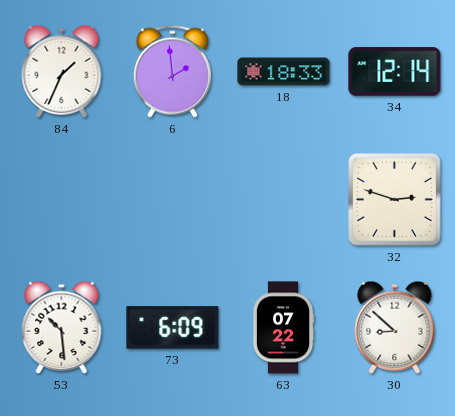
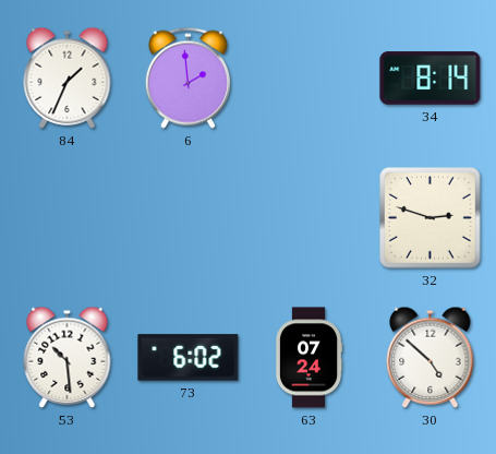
18: 18:33 -> none (284, 72)
34: 12:14 -> 8:14 (431, 79)
73: 6:09 -> 6:02 (189, 358)
63: 07:22 -> 07:24 (309, 358)
30: 8:52 -> 4:52 (431, 357)
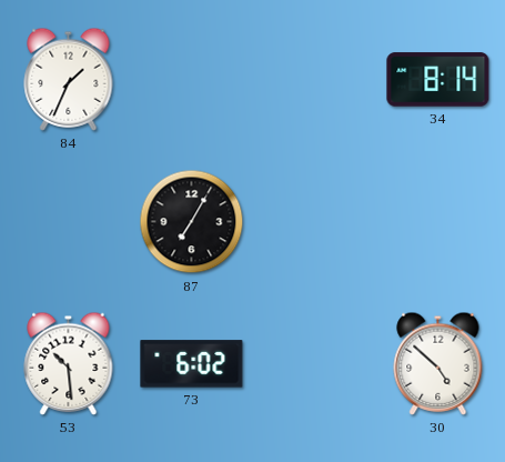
6: 1:59 -> none (187, 77)
87: none -> 7:05 (192, 222)
32: 2:48 -> none (431, 218)
63: 07:24 -> none (309, 358)
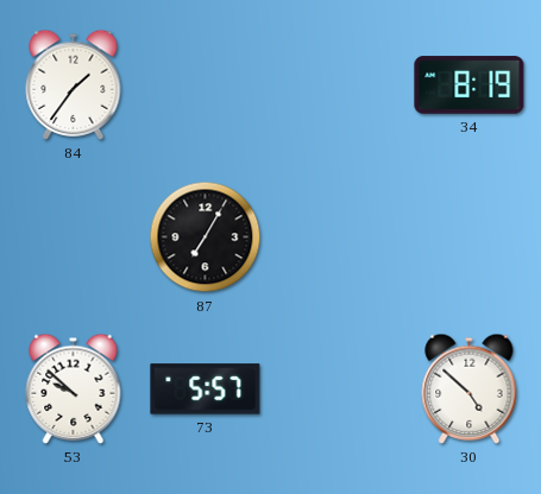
84: 1:34 -> 1:36 (74, 84)
34: 8:14 -> 8:19 (470, 85)
53: 10:29 -> 9:52 (74, 388)
73: 6:02 -> 5:57 (206, 389)
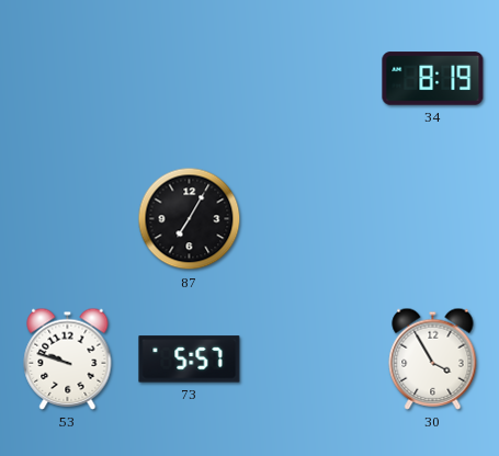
84: 1:36 -> none (74, 84)
53: 9:52 -> 9:48 (68, 358)
30: 4:52 -> 3:55 (433, 358)
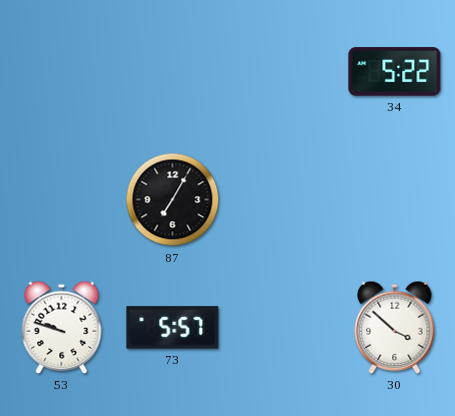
34: 8:19 -> 5:22 (395, 72)
30: 3:55 -> 3:52 (395, 327)
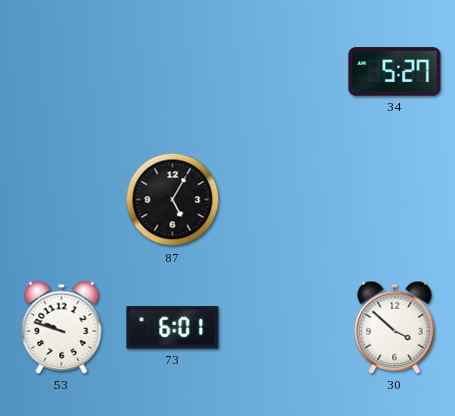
34: 5:22 -> 5:27 (395, 72)
87: 7:05 -> 5:05 (173, 200)
73: 5:57 -> 6:01 (173, 328)
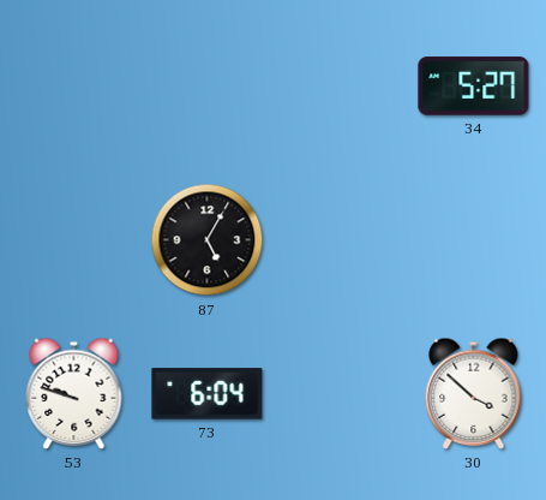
73: 6:01 -> 6:04 (208, 394)
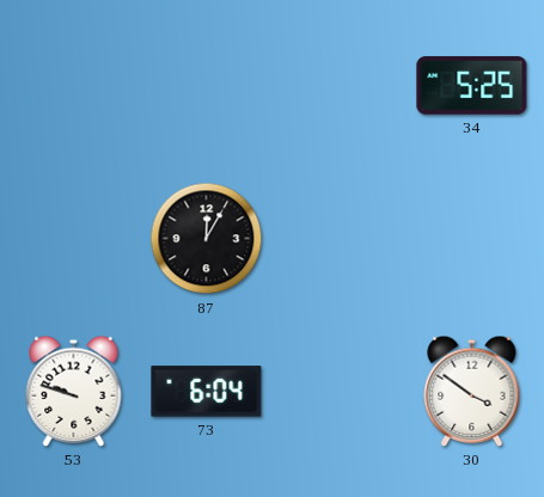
34: 5:27 -> 5:25 (472, 86)
87: 5:05 -> 12:05 (207, 239)
30: 3:52 -> 3:51 (472, 391)
